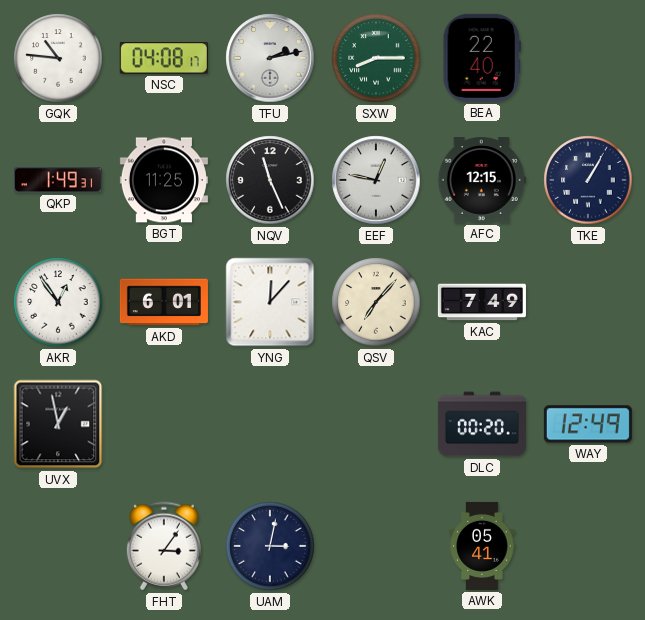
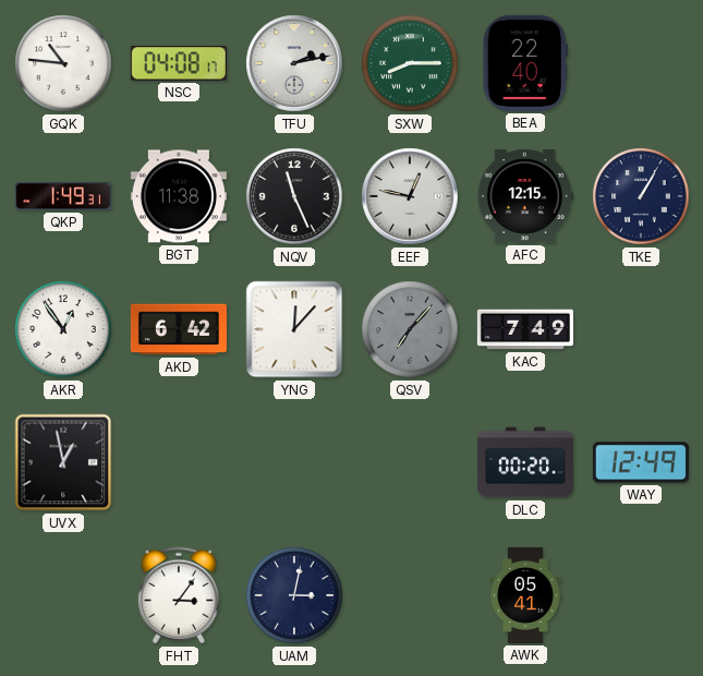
BGT: 11:25 -> 11:38 (179, 196)
AKD: 6:01 -> 6:42 (179, 329)
QSV dial: cream -> grey (410, 329)
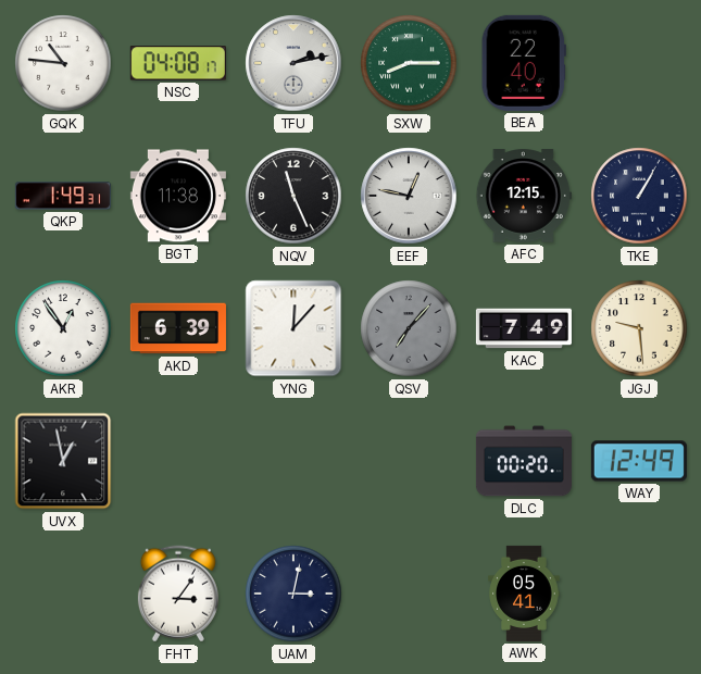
AKD: 6:42 -> 6:39 (178, 328)
JGJ: none -> 9:29 (639, 328)
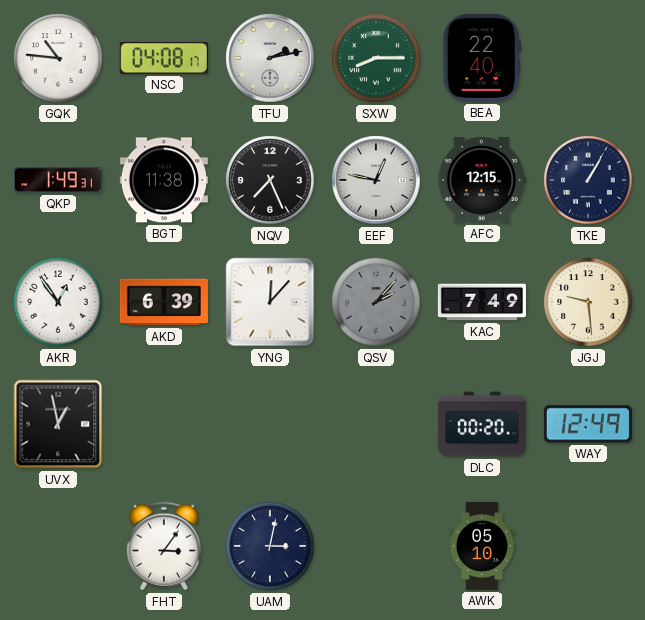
NQV: 11:26 -> 7:26 (270, 180)
QSV: 7:07 -> 2:07 (376, 302)
AWK: 05:41 -> 05:10 (482, 546)
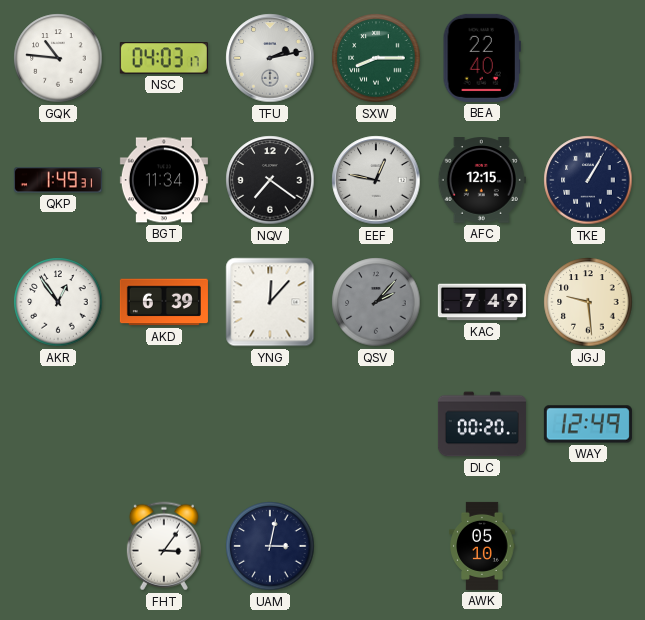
NSC: 04:08 -> 04:03 (164, 58)
BGT: 11:38 -> 11:34 (164, 180)
NQV: 7:26 -> 7:21 (270, 180)
UVX: 12:58 -> none (58, 424)
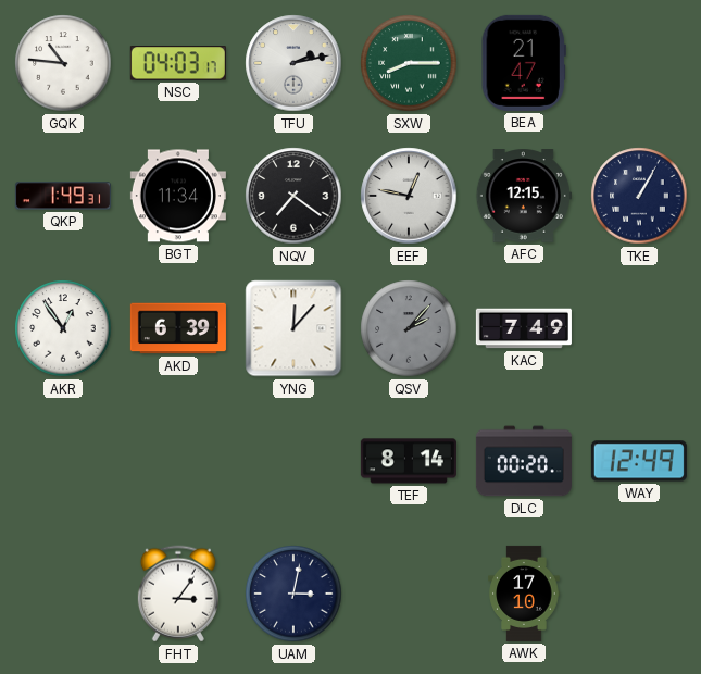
BEA: 22:40 -> 21:47 (524, 63)
JGJ: 9:29 -> none (588, 302)
TEF: none -> 8:14 (409, 461)
AWK: 05:10 -> 17:10 (524, 594)
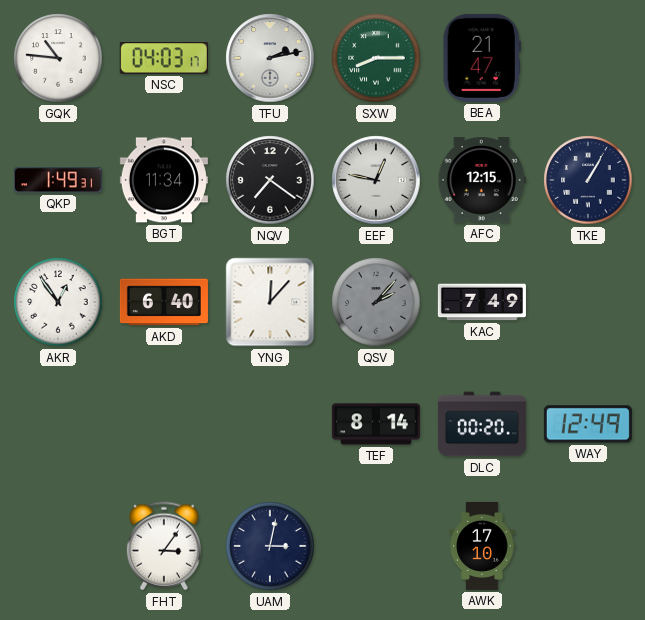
AKD: 6:39 -> 6:40 (164, 302)
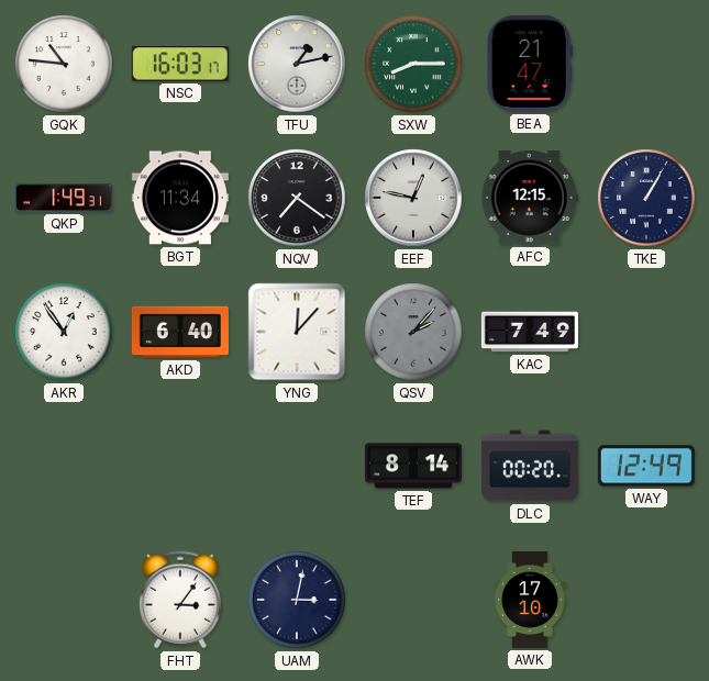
NSC: 04:03 -> 16:03 (180, 64)
TFU: 2:13 -> 1:13 (297, 64)
